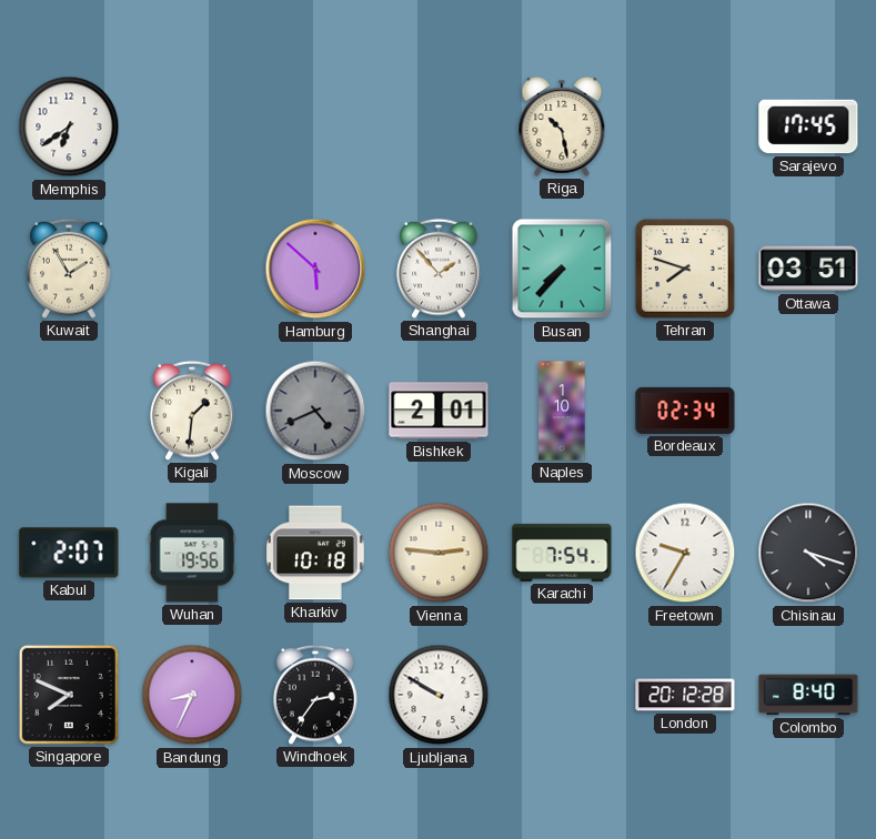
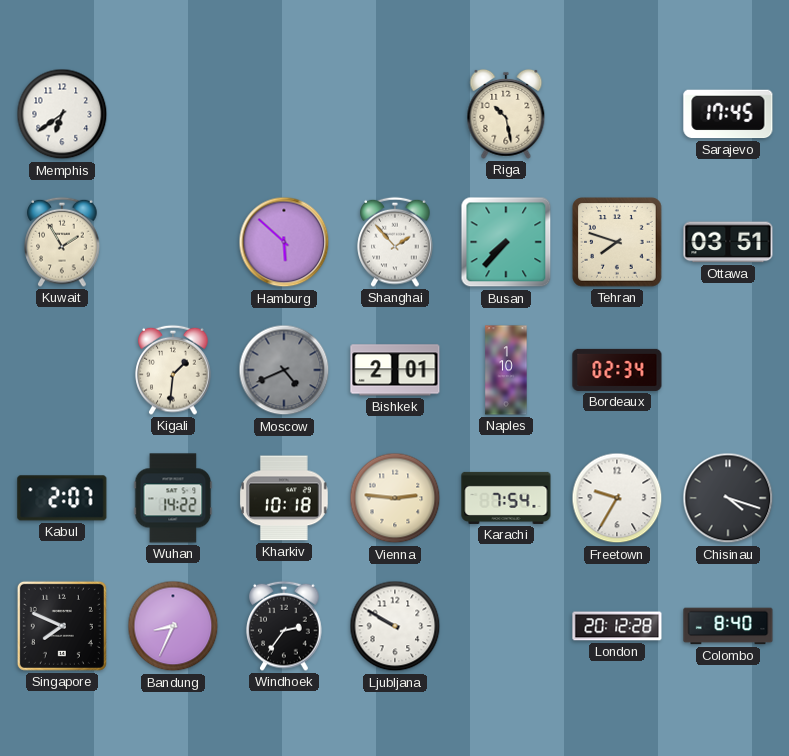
Wuhan: 19:56 -> 14:22 (173, 498)
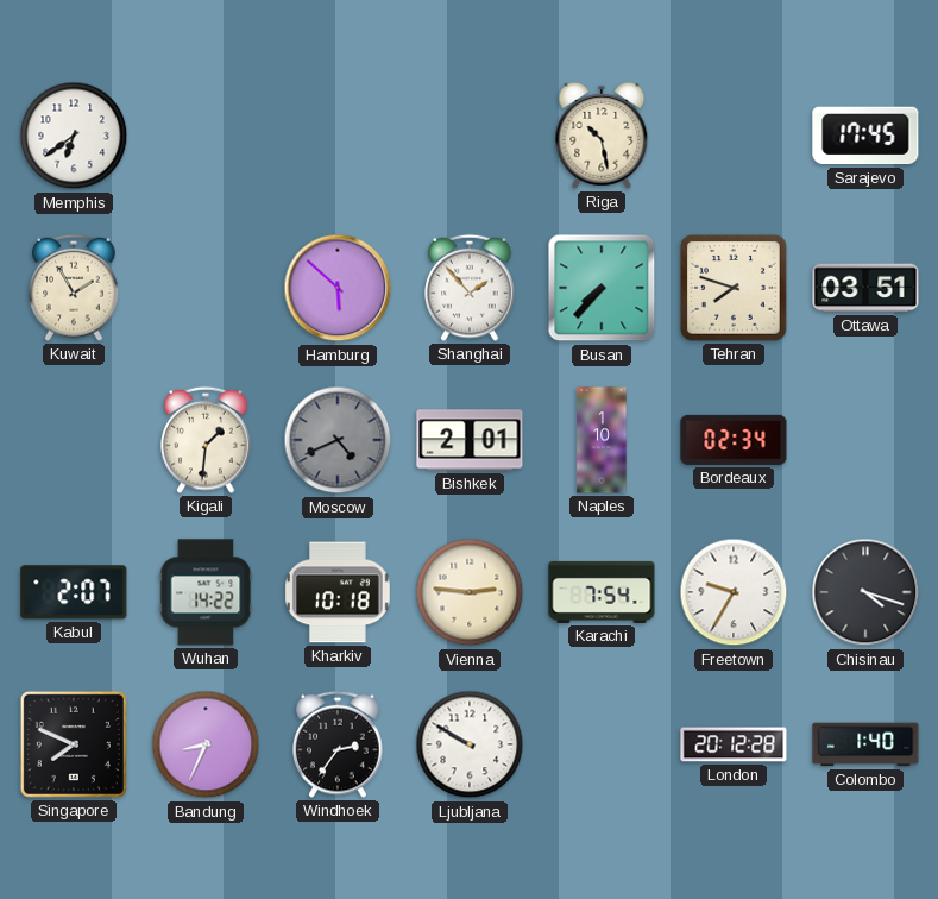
Colombo: 8:40 -> 1:40 (865, 744)
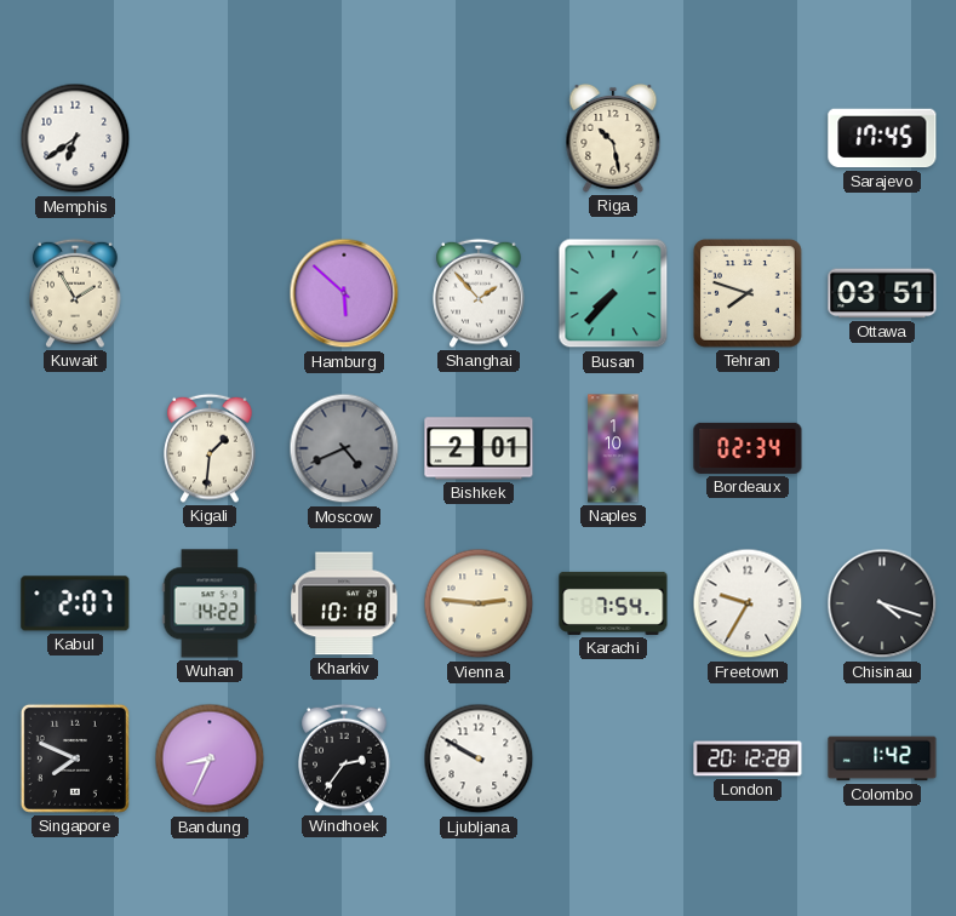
Colombo: 1:40 -> 1:42 (882, 758)
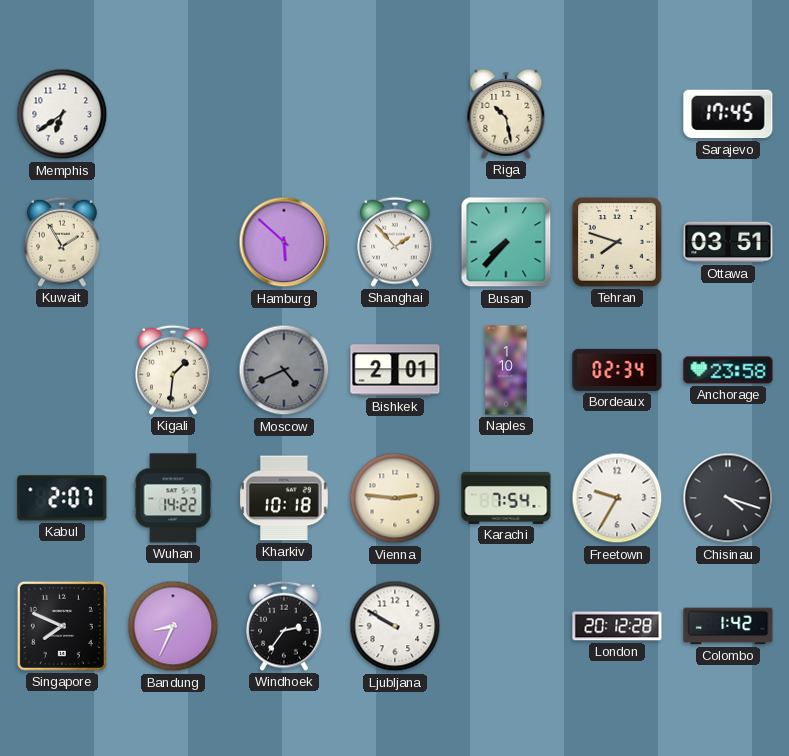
Anchorage: none -> 23:58 (728, 370)
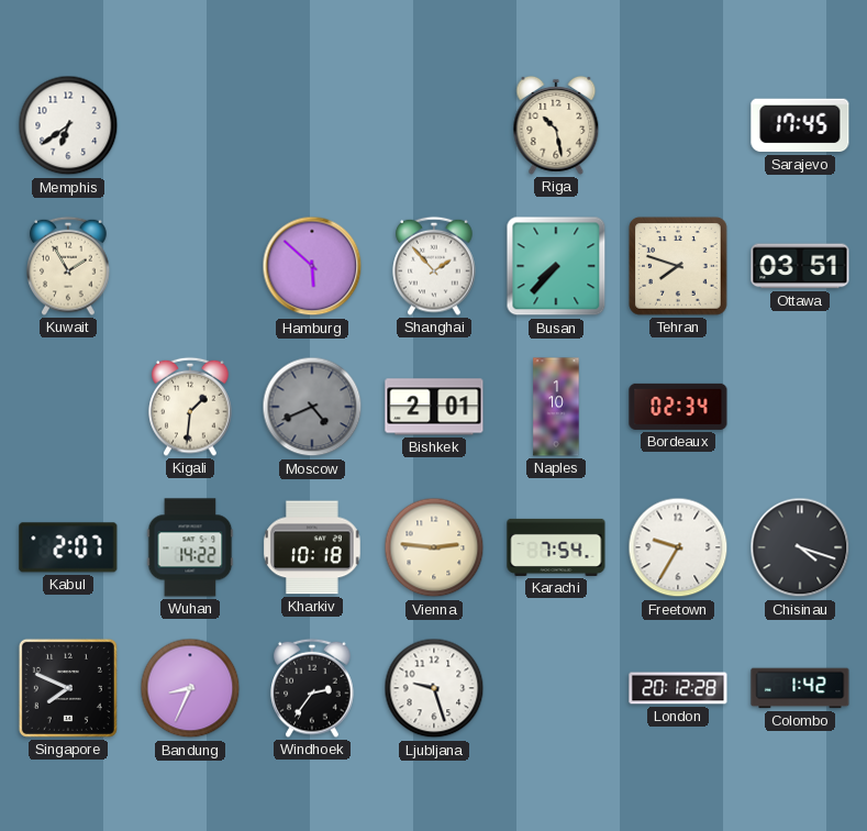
Anchorage: 23:58 -> none (728, 370)
Ljubljana: 9:50 -> 9:27 (434, 688)
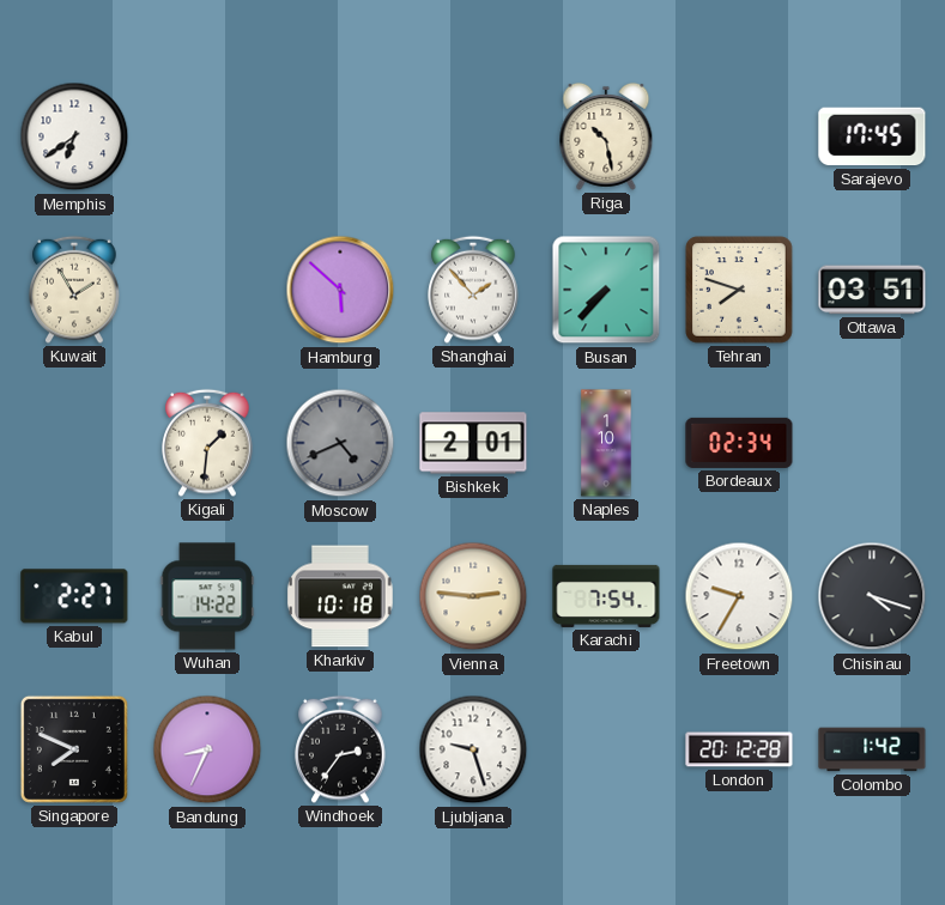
Kabul: 2:07 -> 2:27 (74, 596)
